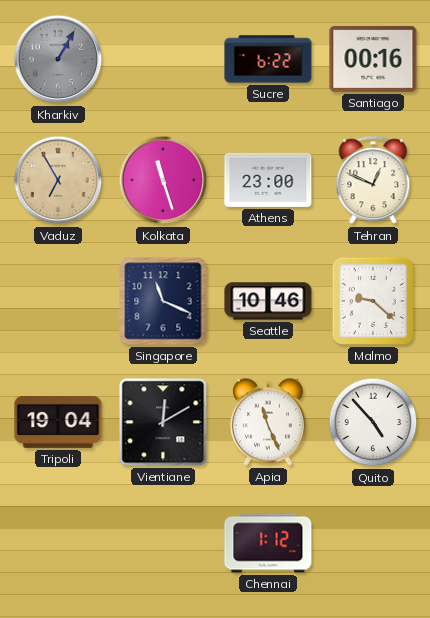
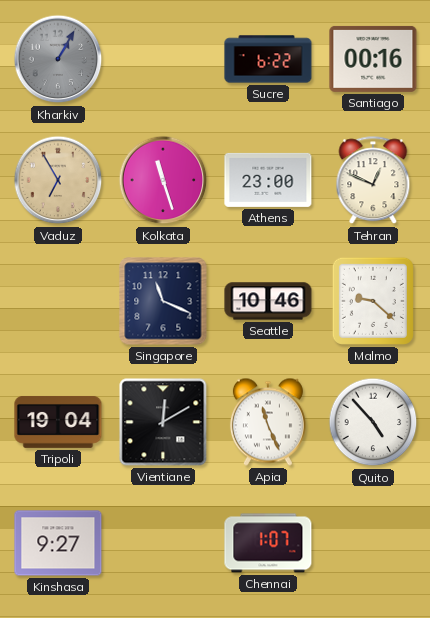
Kinshasa: none -> 9:27 (58, 543)
Chennai: 1:12 -> 1:07 (268, 543)
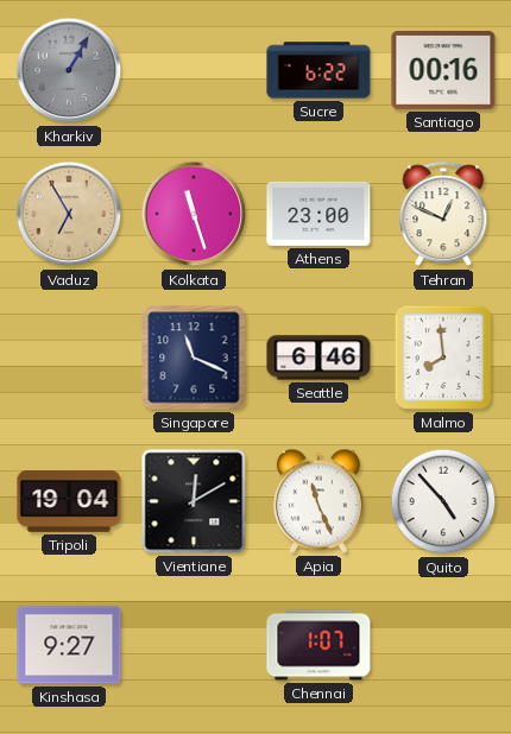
Seattle: 10:46 -> 6:46 (318, 357)
Malmo: 9:22 -> 7:59 (443, 357)
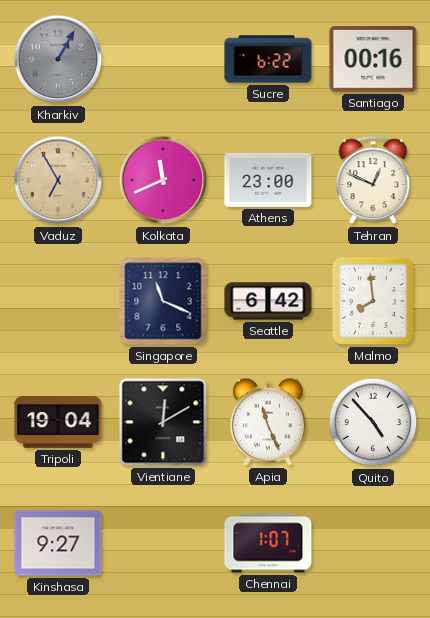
Kolkata: 11:27 -> 11:41 (163, 180)
Seattle: 6:46 -> 6:42 (268, 301)
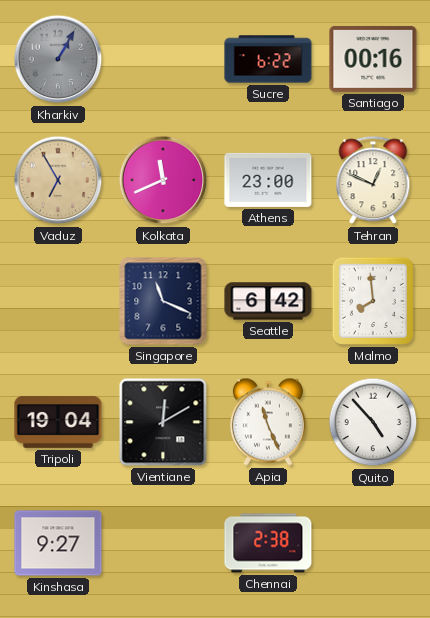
Chennai: 1:07 -> 2:38 (268, 543)
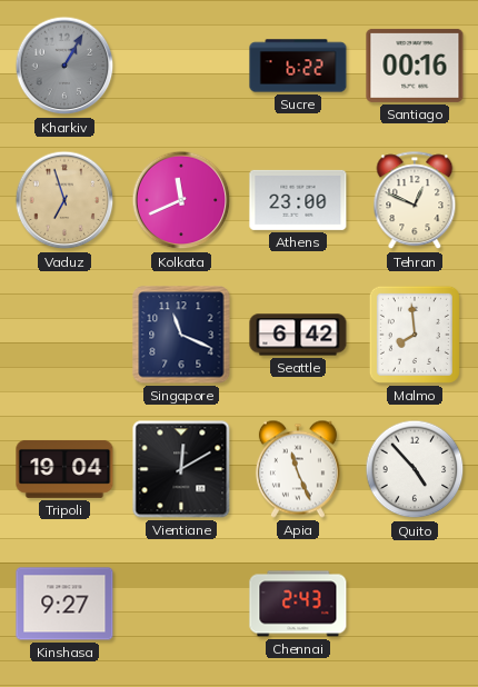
Vaduz: 6:55 -> 6:57 (64, 200)
Chennai: 2:38 -> 2:43 (298, 604)
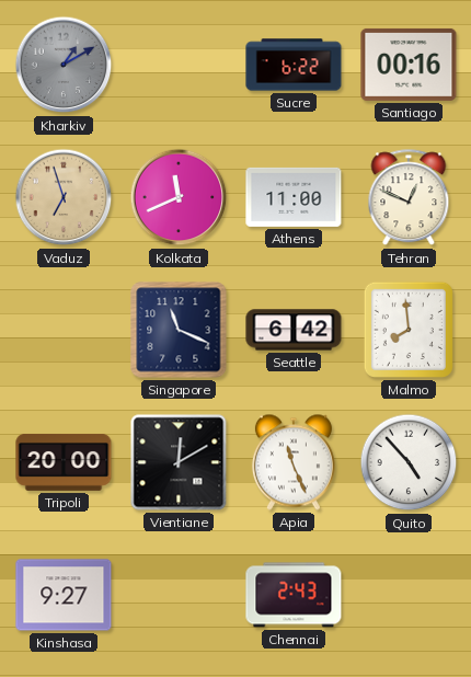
Kharkiv: 1:05 -> 1:10 (64, 65)
Athens: 23:00 -> 11:00 (294, 197)
Tripoli: 19:04 -> 20:00 (64, 462)
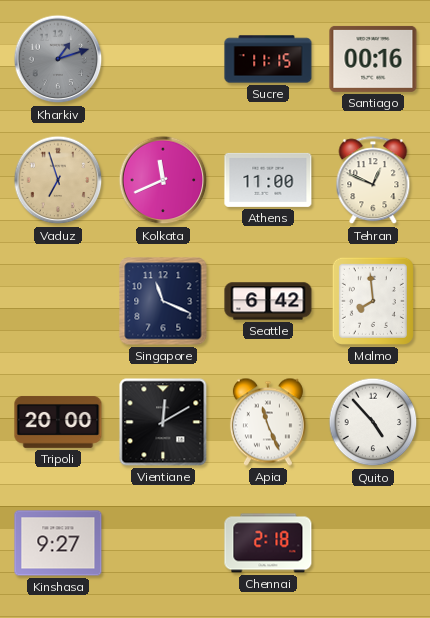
Kharkiv: 1:10 -> 1:12 (58, 59)
Sucre: 6:22 -> 11:15 (268, 59)
Chennai: 2:43 -> 2:18 (268, 543)
